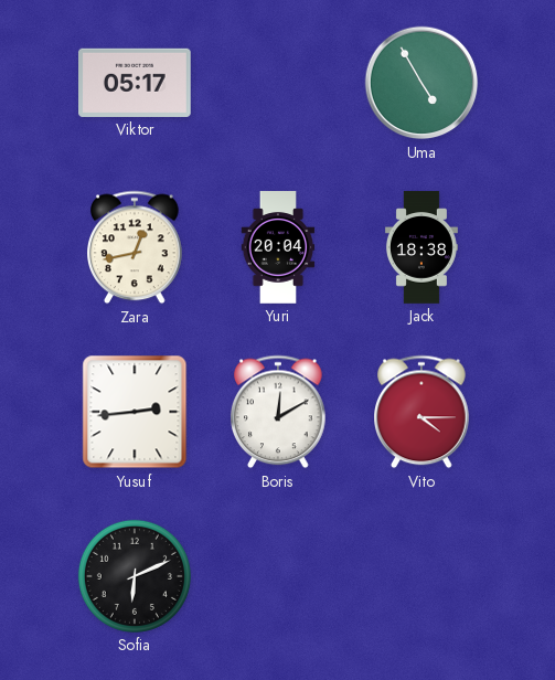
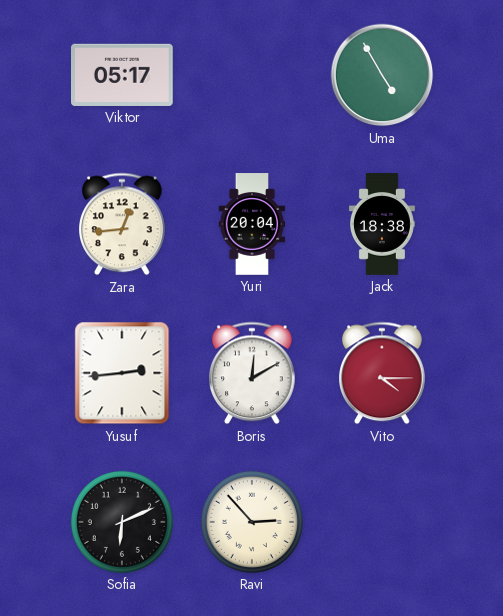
Zara: 12:43 -> 12:44 (123, 224)
Ravi: none -> 2:53 (252, 522)
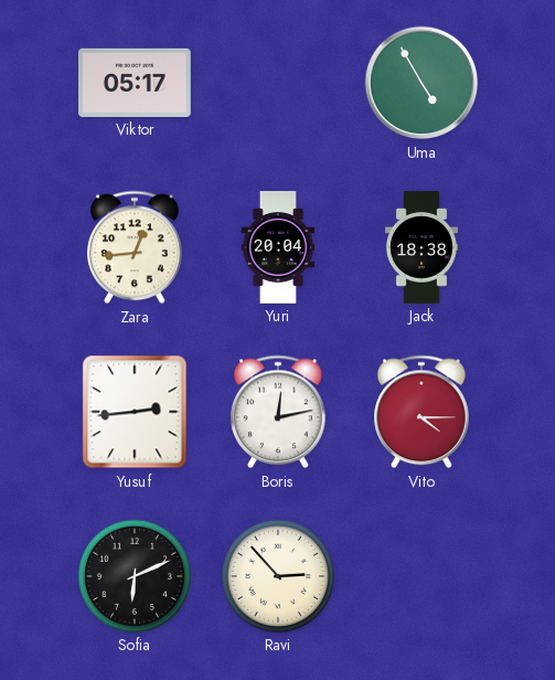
Boris: 12:10 -> 12:13 (279, 412)
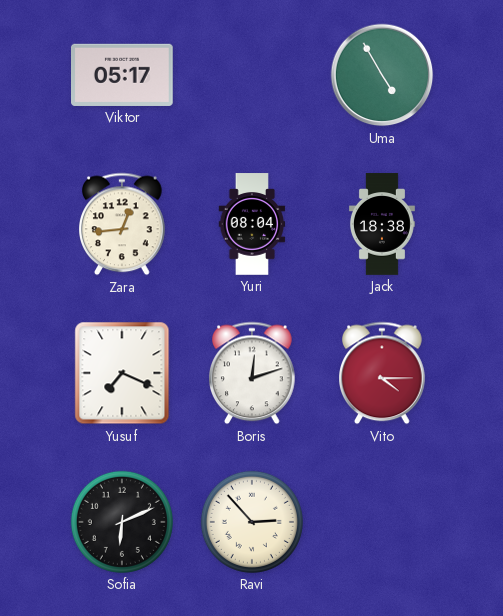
Yuri: 20:04 -> 08:04 (252, 224)
Yusuf: 2:44 -> 7:19 (122, 373)
Boris: 12:13 -> 12:12 (253, 373)
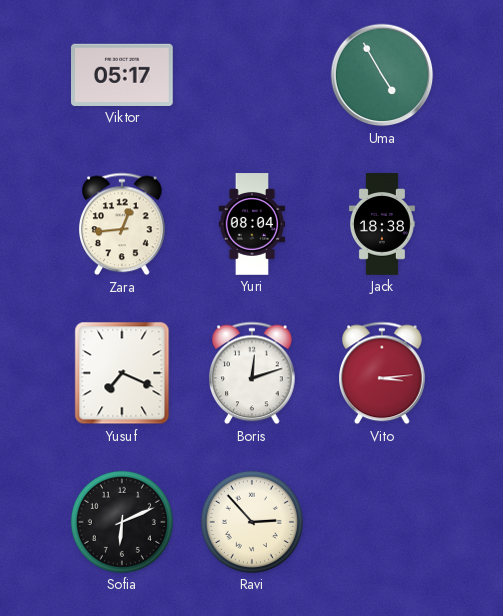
Vito: 4:15 -> 3:14 (383, 373)
